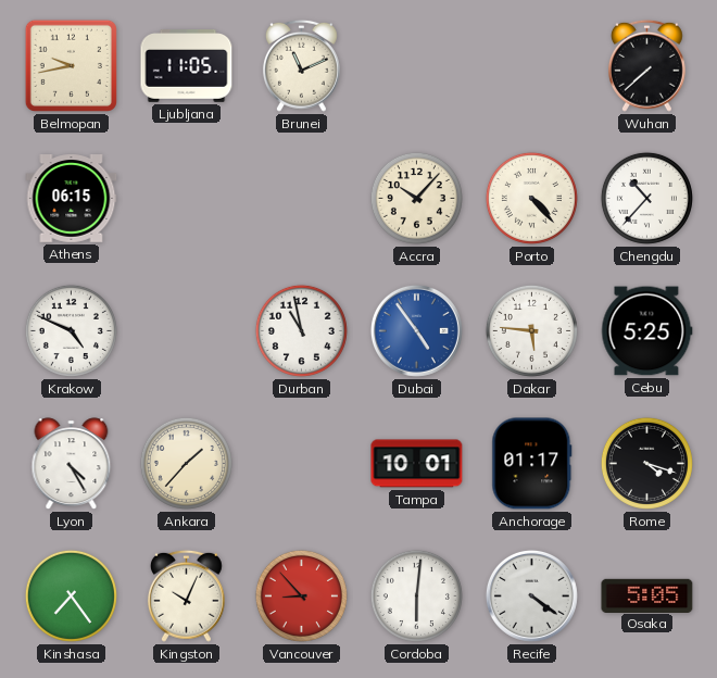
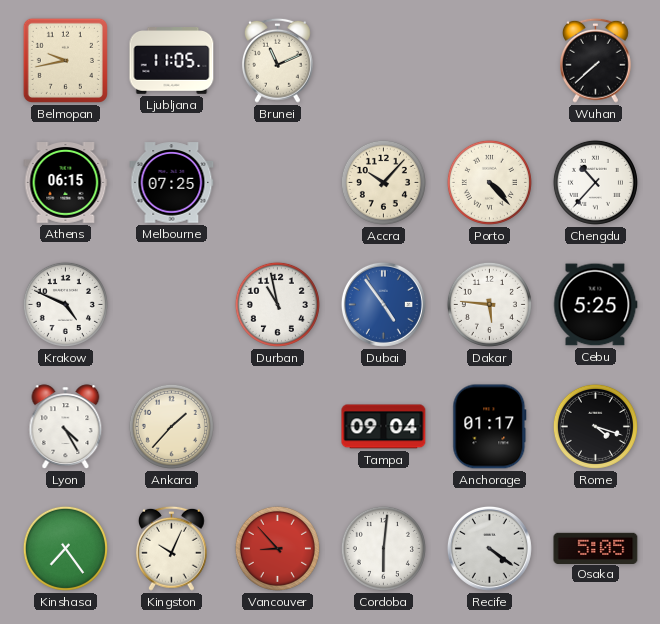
Melbourne: none -> 07:25 (172, 183)
Tampa: 10:01 -> 09:04 (384, 427)
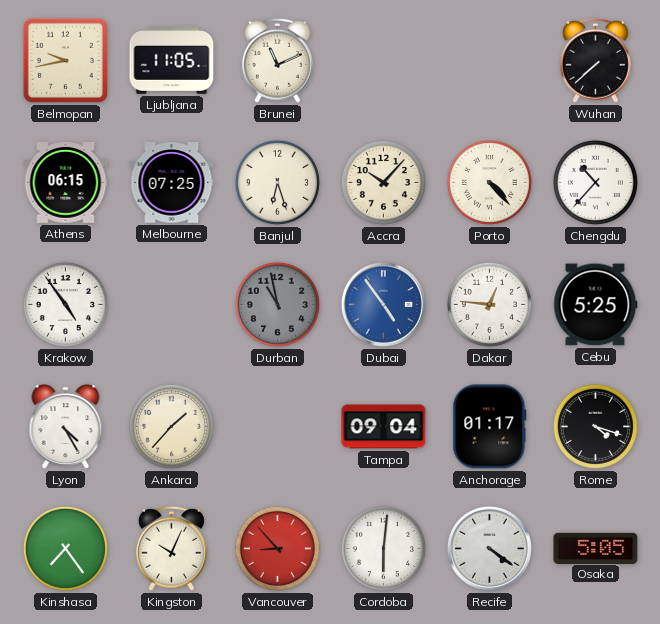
Banjul: none -> 6:27 (277, 182)
Krakow: 4:49 -> 4:54 (65, 304)
Durban dial: white -> grey (277, 304)
Dakar: 5:46 -> 12:46 (489, 304)
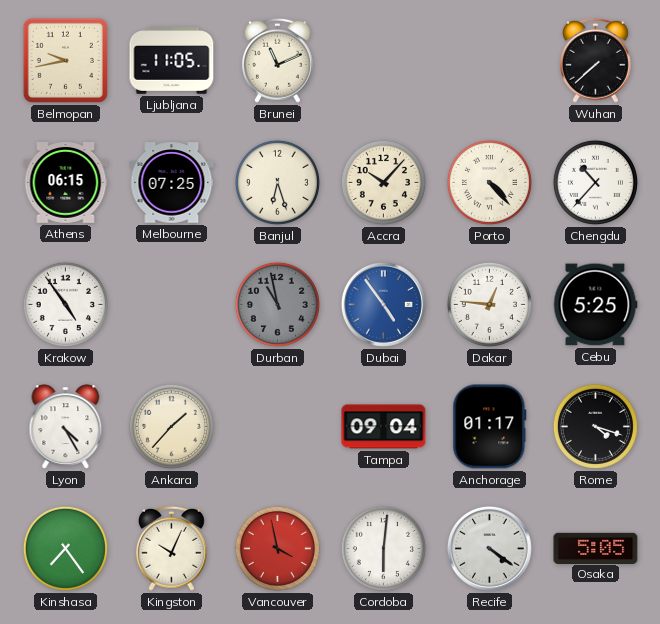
Vancouver: 8:53 -> 3:58 (277, 548)
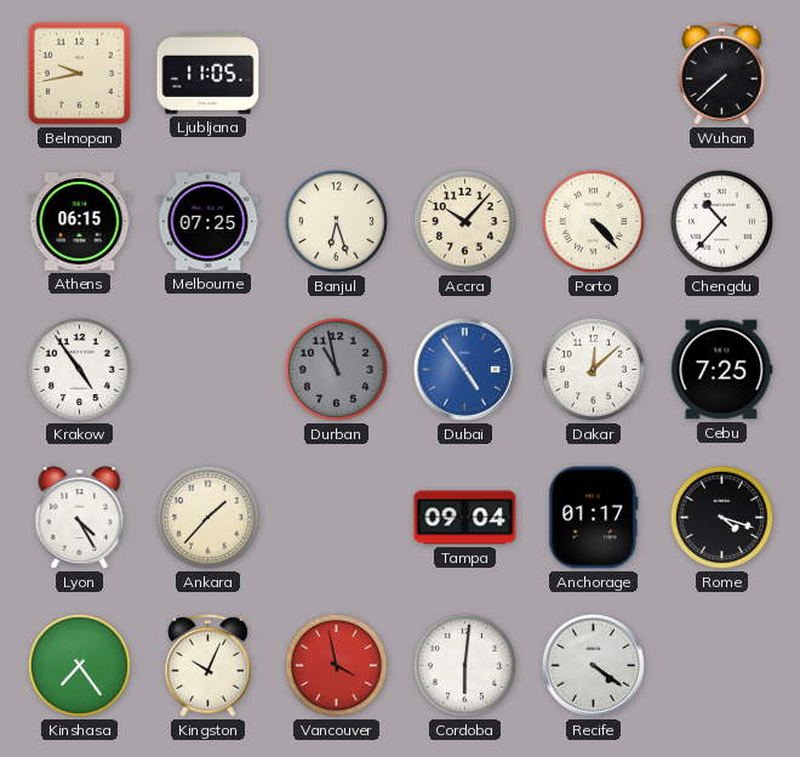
Brunei: 11:11 -> none (277, 60)
Dakar: 12:46 -> 12:08 (593, 369)
Cebu: 5:25 -> 7:25 (721, 370)
Osaka: 5:05 -> none (596, 548)
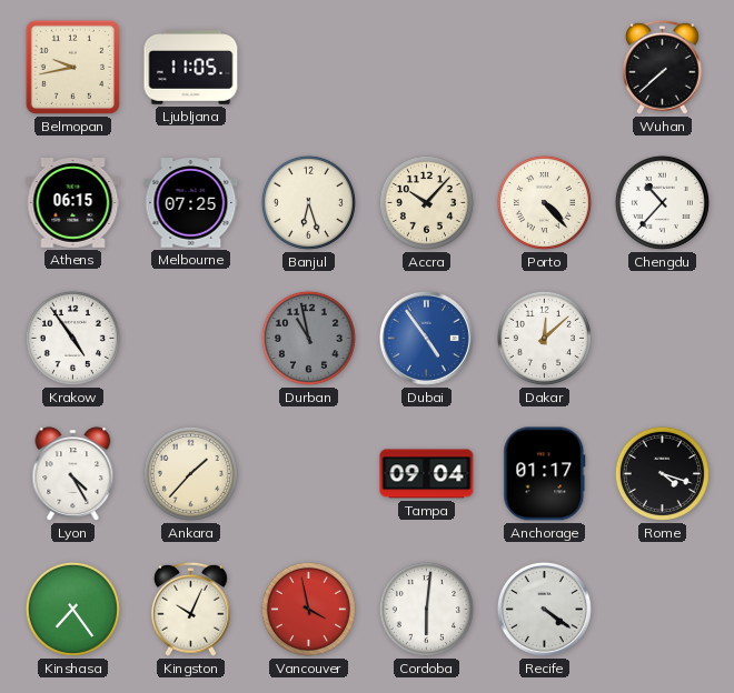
Cebu: 7:25 -> none (721, 370)
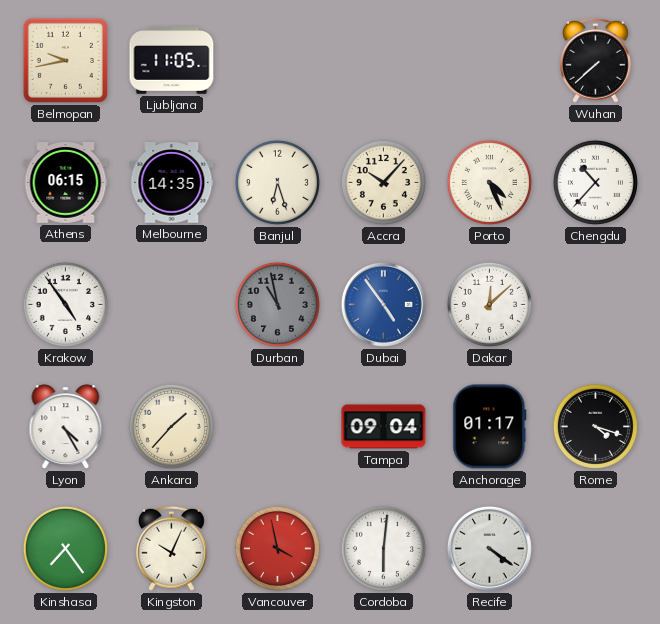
Melbourne: 07:25 -> 14:35 (172, 183)
Porto: 4:23 -> 4:26 (489, 182)
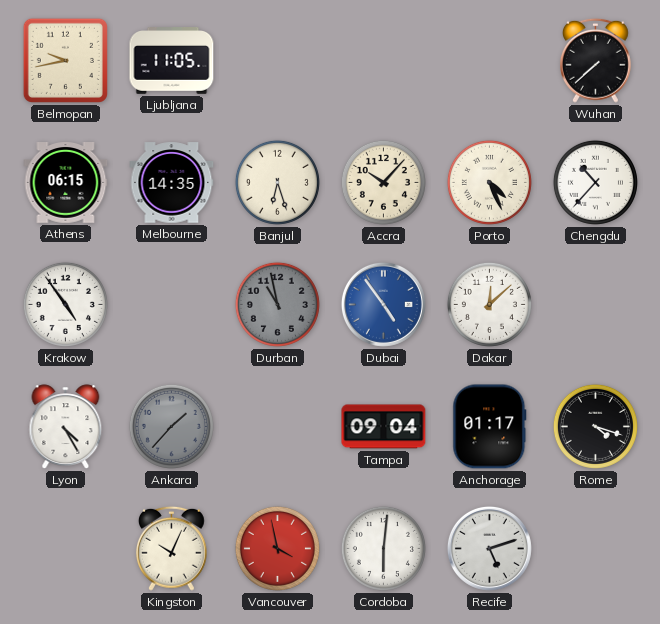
Ankara dial: cream -> grey (171, 426)
Kinshasa: 7:24 -> none (65, 548)
Recife: 4:21 -> 5:12 (489, 548)
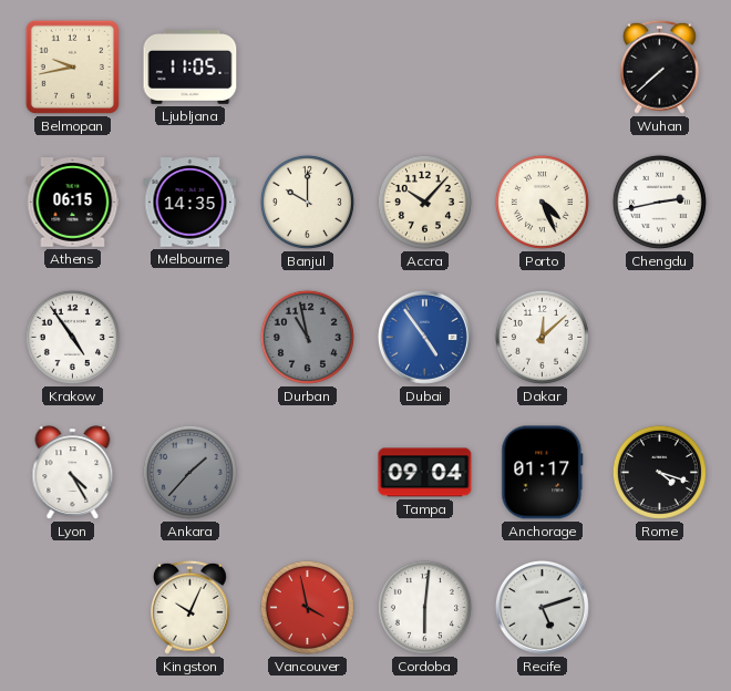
Banjul: 6:27 -> 10:00 (307, 202)
Chengdu: 10:37 -> 2:43 (659, 202)
